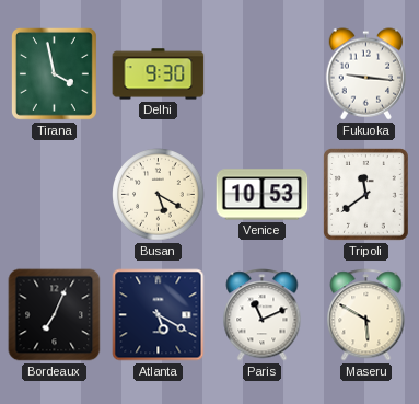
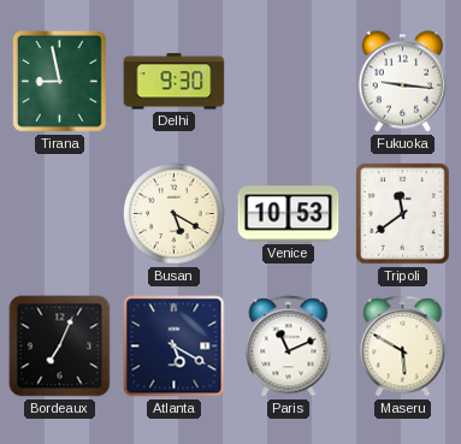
Tirana: 3:58 -> 8:58 (59, 82)
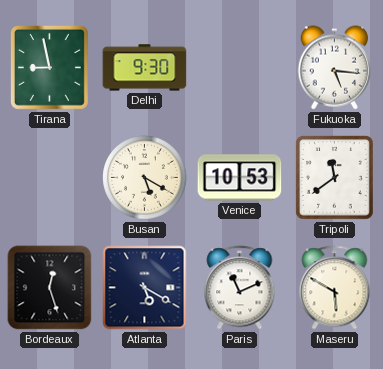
Fukuoka: 9:16 -> 5:16 (335, 68)
Bordeaux: 7:04 -> 12:27 (50, 288)
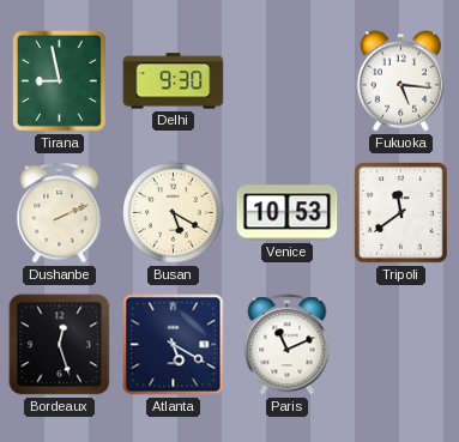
Dushanbe: none -> 2:11 (60, 213)
Maseru: 5:50 -> none (335, 288)
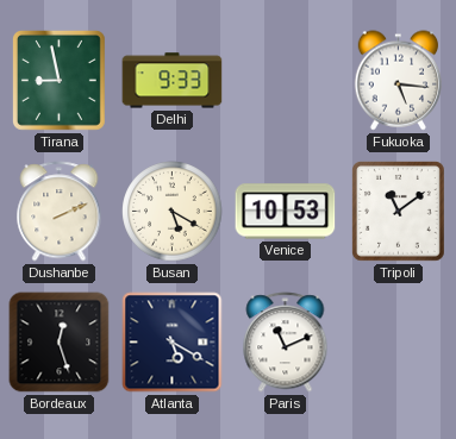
Delhi: 9:30 -> 9:33 (173, 81)
Tripoli: 11:39 -> 11:09 (398, 212)
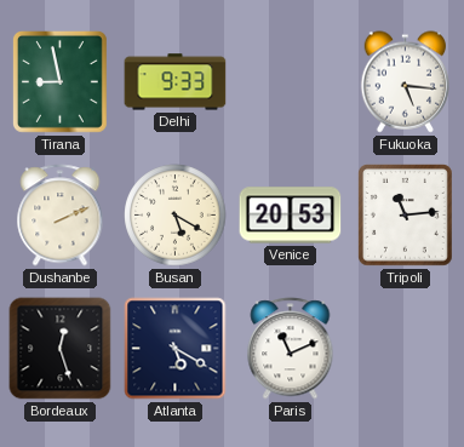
Venice: 10:53 -> 20:53 (291, 216)
Tripoli: 11:09 -> 11:14 (405, 216)
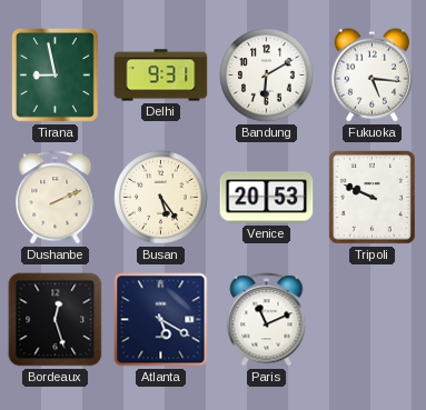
Delhi: 9:33 -> 9:31 (161, 76)
Bandung: none -> 6:10 (267, 76)
Busan: 5:20 -> 5:24 (161, 198)
Tripoli: 11:14 -> 9:49 (371, 198)
